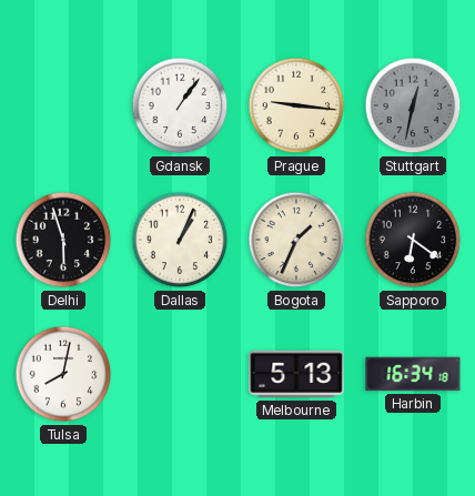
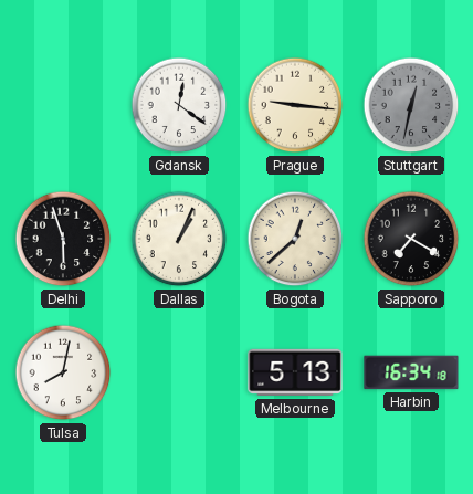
Gdansk: 1:06 -> 12:21 (179, 105)
Bogota: 1:34 -> 12:38 (295, 239)
Sapporo: 6:21 -> 7:20 (411, 239)
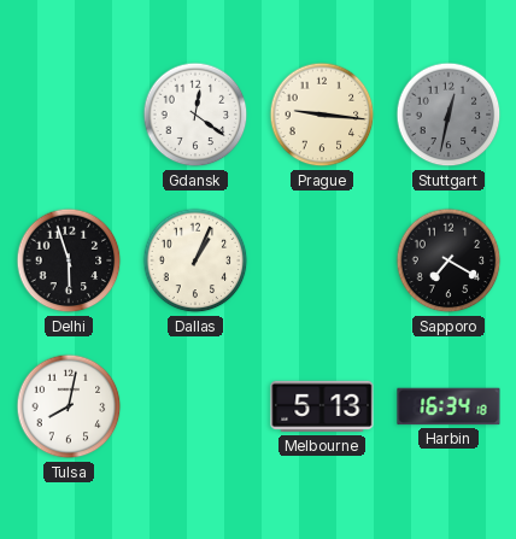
Bogota: 12:38 -> none (295, 239)
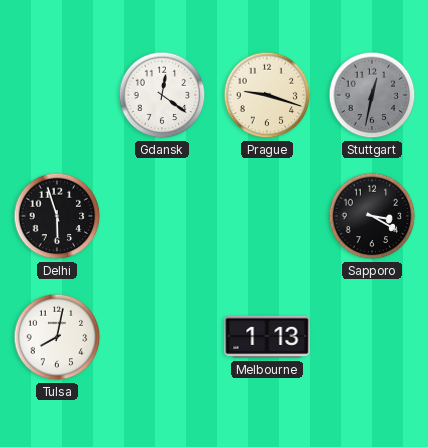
Prague: 9:16 -> 9:18 (267, 95)
Dallas: 1:04 -> none (195, 260)
Sapporo: 7:20 -> 3:20 (372, 216)
Melbourne: 5:13 -> 1:13 (267, 337)
Harbin: 16:34 -> none (448, 406)
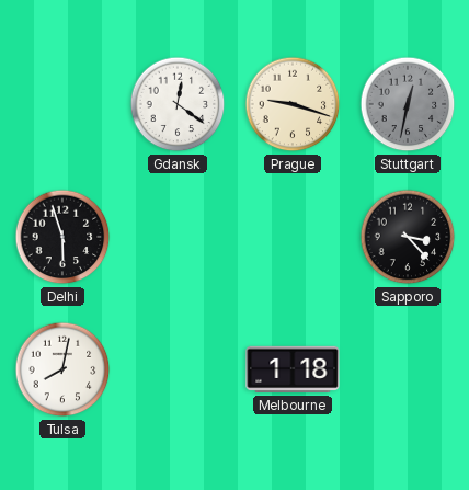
Sapporo: 3:20 -> 3:23 (408, 237)
Melbourne: 1:13 -> 1:18 (293, 369)
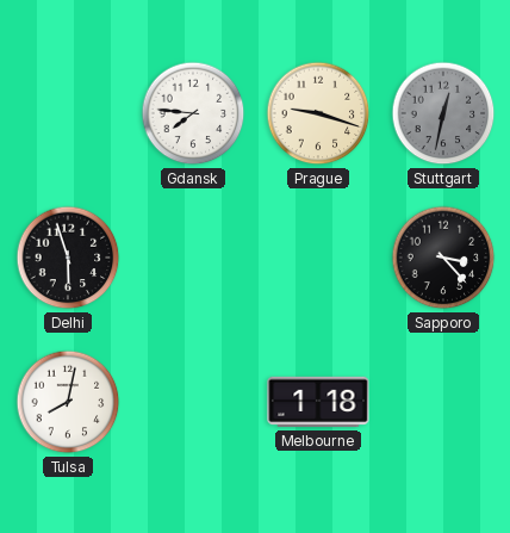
Gdansk: 12:21 -> 7:46 (193, 113)
